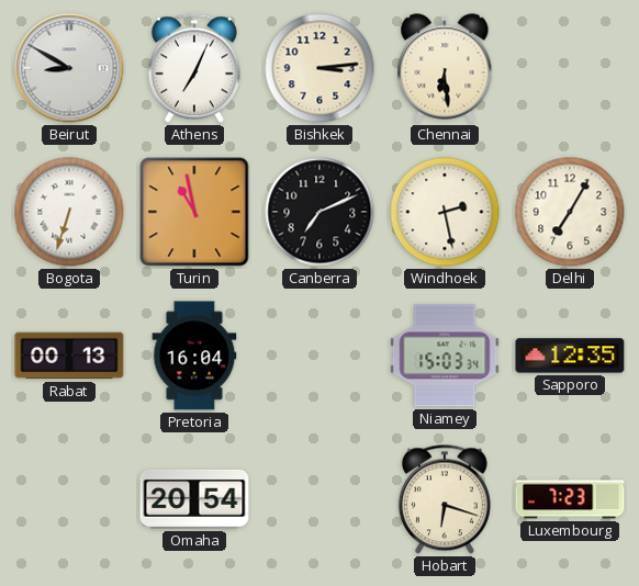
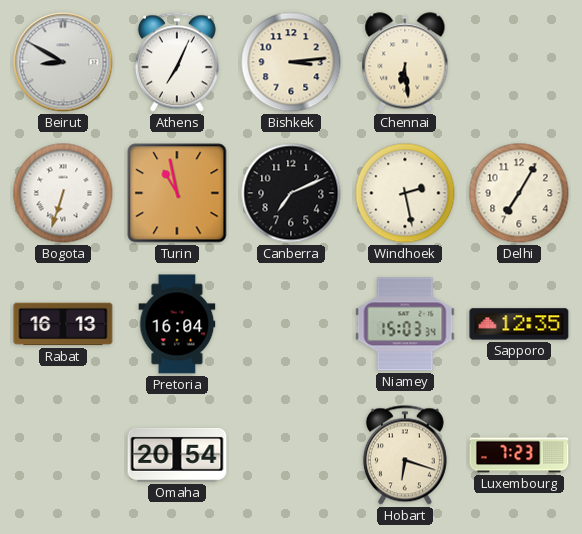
Rabat: 00:13 -> 16:13 (63, 324)
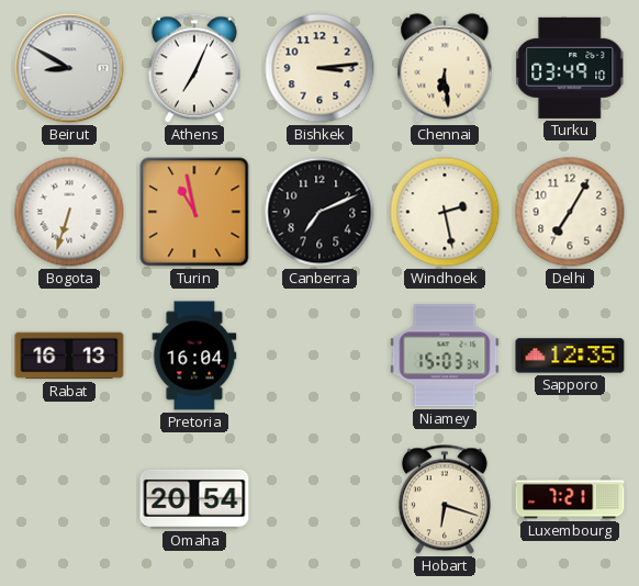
Turku: none -> 03:49 (570, 68)
Luxembourg: 7:23 -> 7:21 (570, 499)
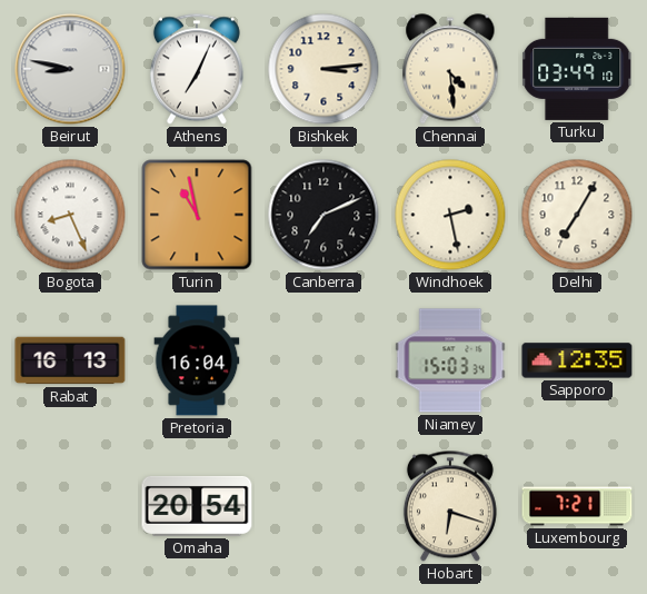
Beirut: 8:50 -> 8:47 (70, 69)
Chennai: 6:29 -> 4:29 (450, 69)
Bogota: 6:33 -> 8:26 (70, 215)
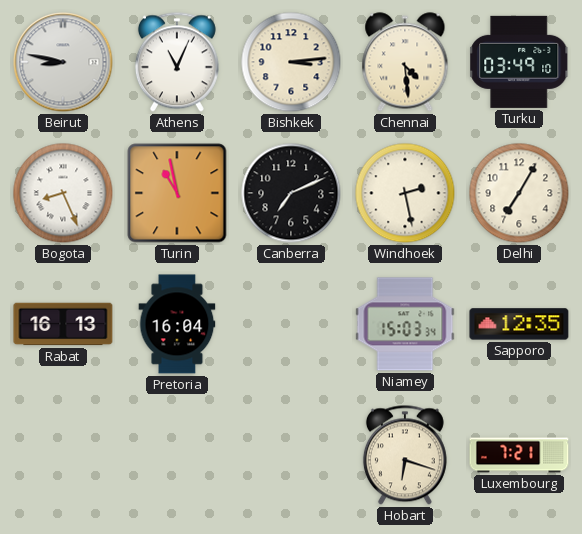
Athens: 7:04 -> 11:04 (177, 62)
Omaha: 20:54 -> none (197, 506)
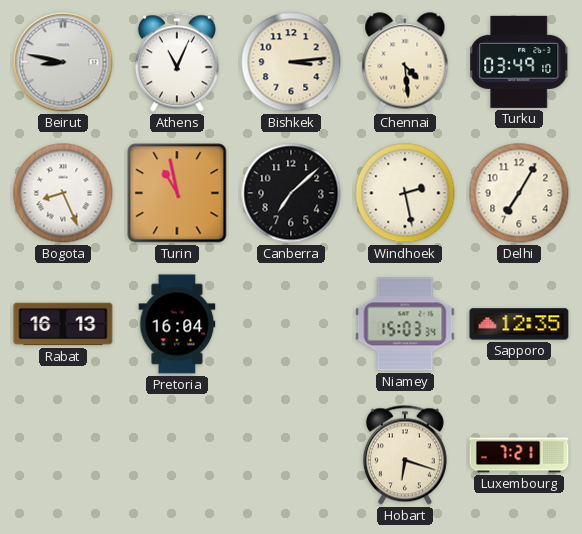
Canberra: 7:11 -> 7:08 (291, 193)
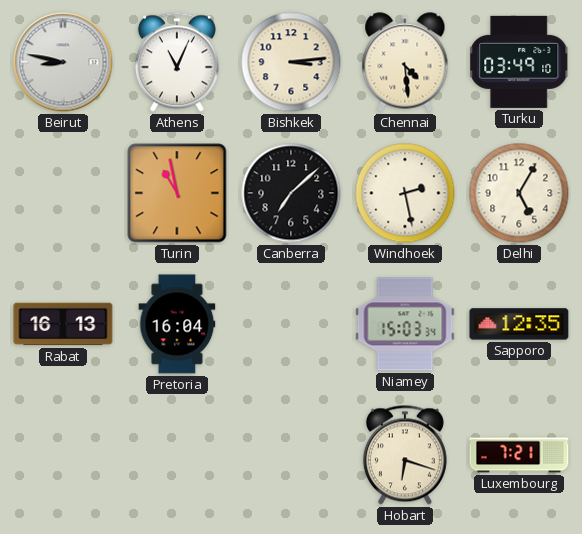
Bogota: 8:26 -> none (63, 193)
Delhi: 7:05 -> 5:05 (519, 193)
